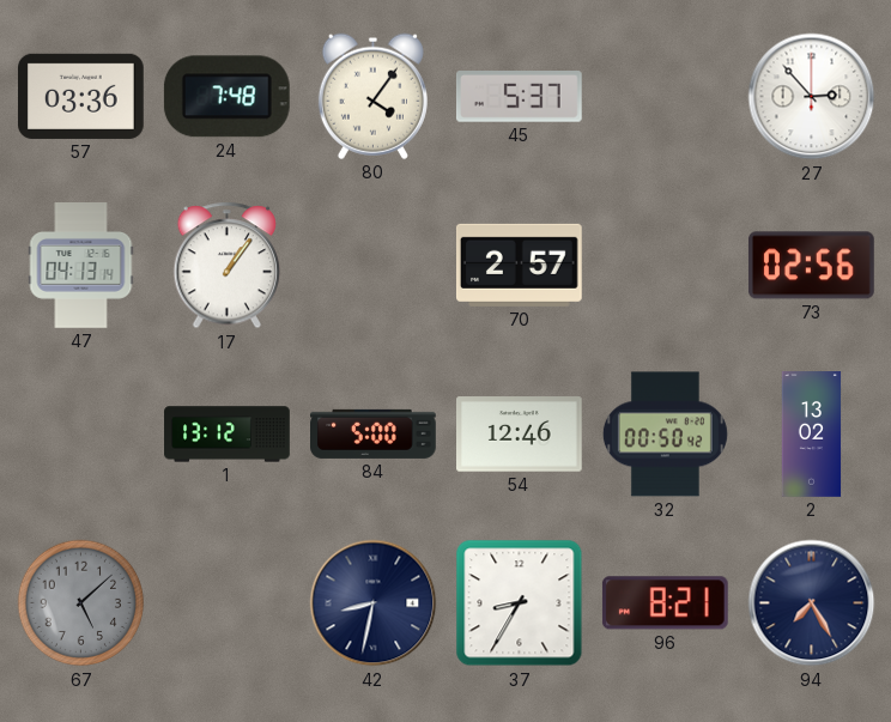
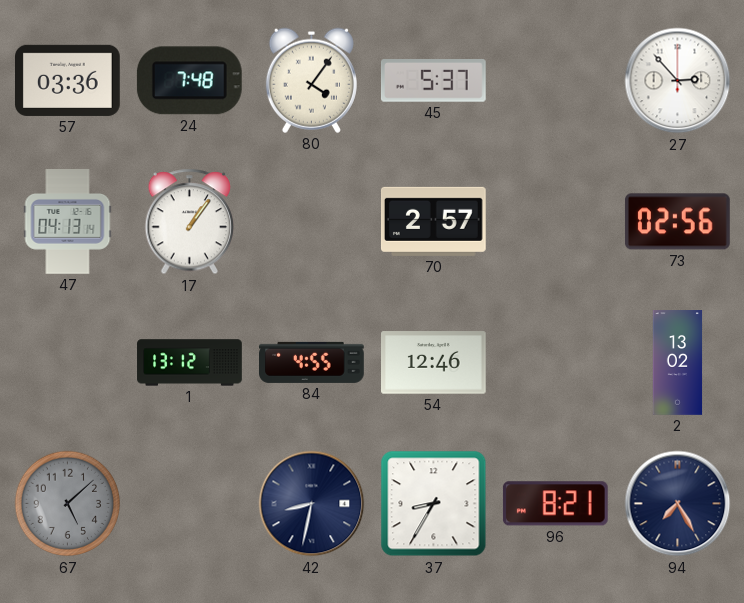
84: 5:00 -> 4:55 (312, 362)
32: 00:50 -> none (665, 435)
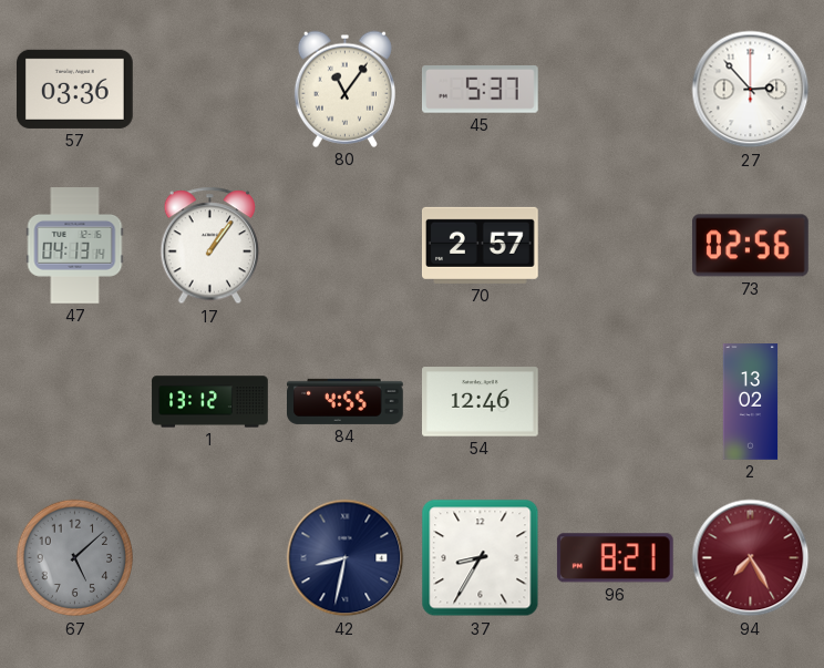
24: 7:48 -> none (189, 81)
80: 4:06 -> 11:06 (344, 89)
94 dial: navy -> burgundy (751, 558)
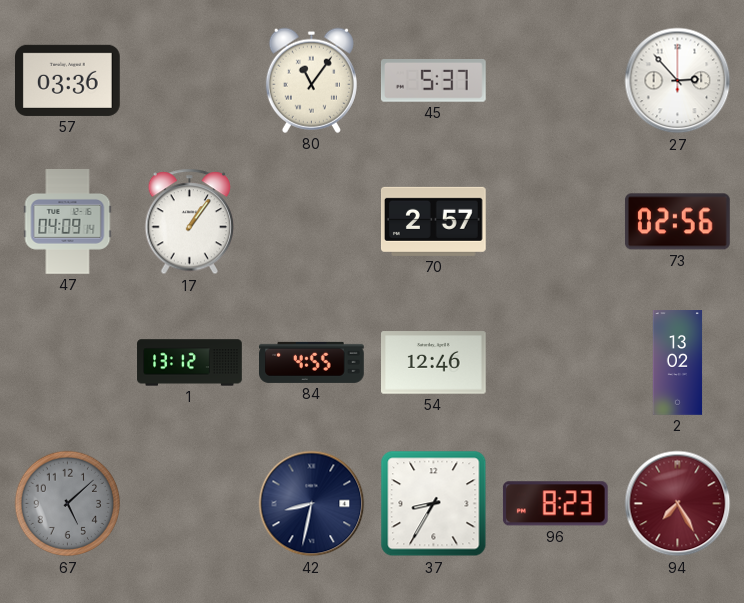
47: 04:13 -> 04:09 (68, 222)
96: 8:21 -> 8:23 (555, 504)
